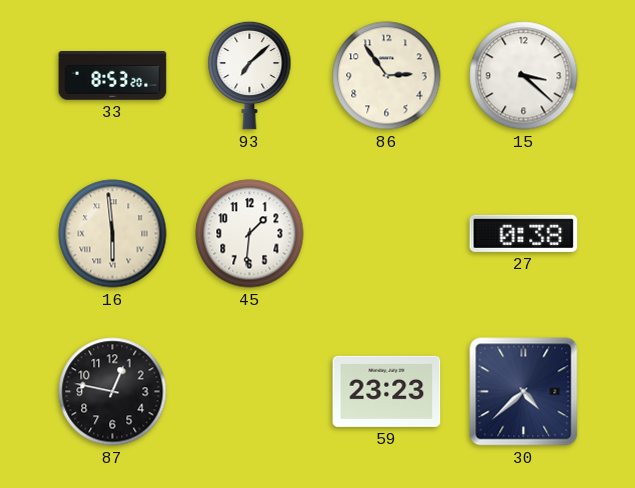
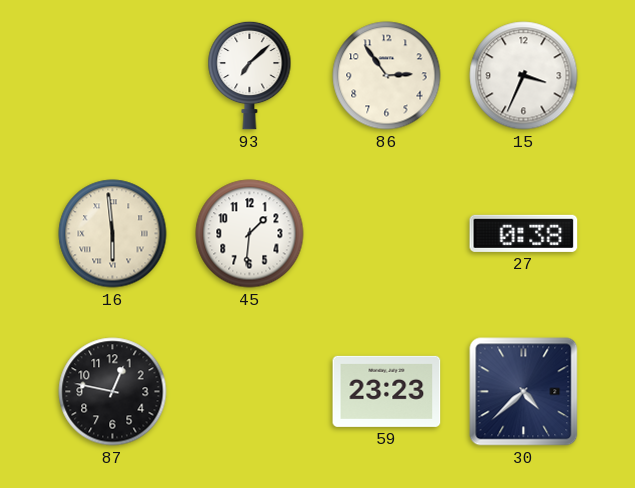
33: 8:53 -> none (113, 76)
15: 3:22 -> 3:34 (524, 76)
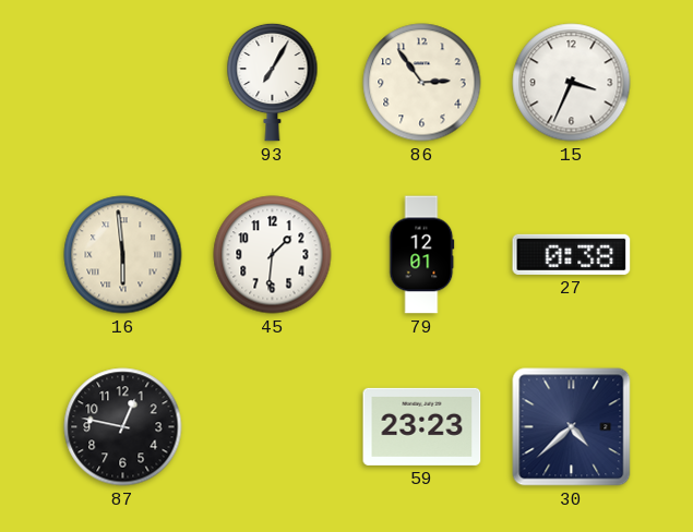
93: 7:08 -> 7:05 (273, 82)
79: none -> 12:01 (422, 255)
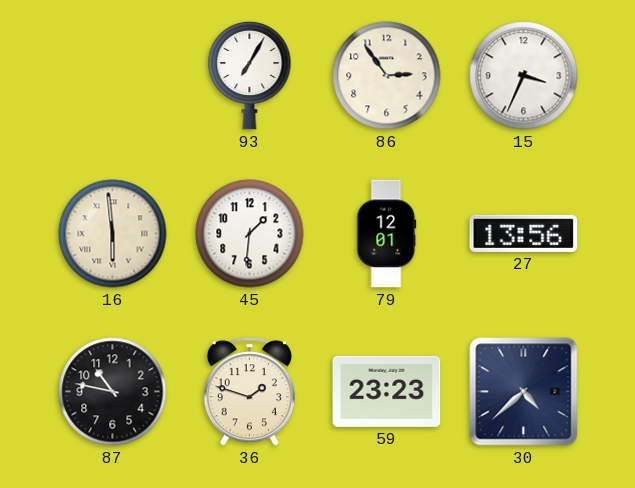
27: 0:38 -> 13:56 (524, 233)
87: 12:47 -> 10:47 (113, 392)
36: none -> 1:48 (249, 392)
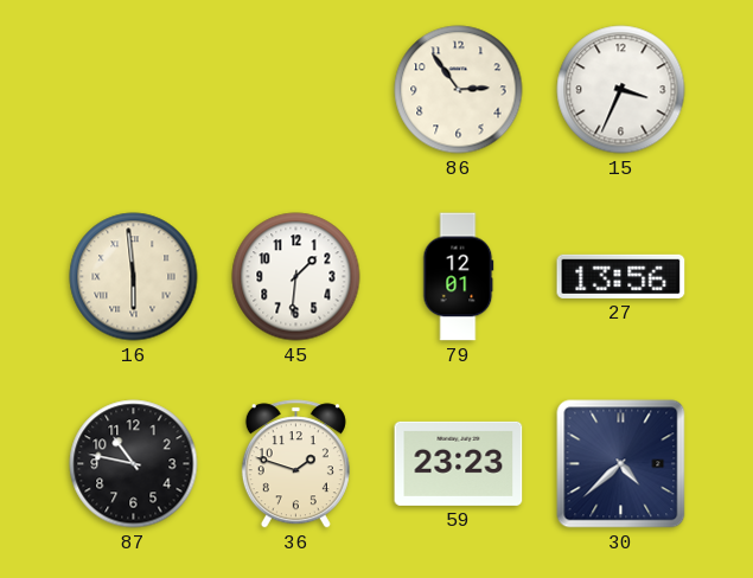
93: 7:05 -> none (250, 75)
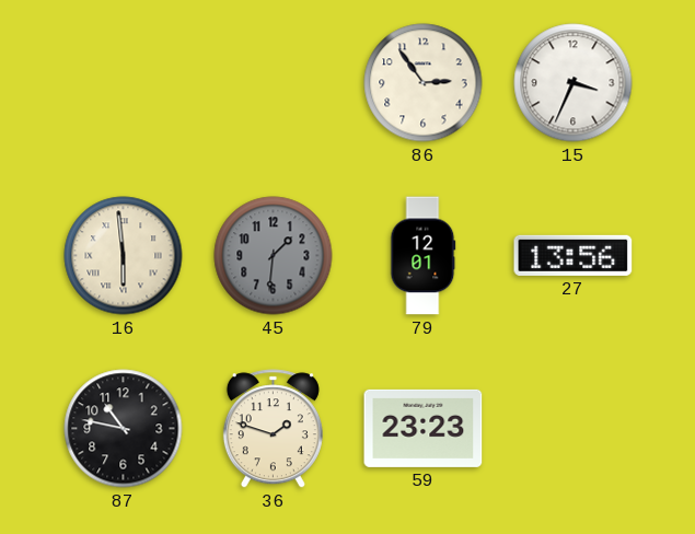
45 dial: white -> grey (274, 256)
30: 4:38 -> none (621, 464)
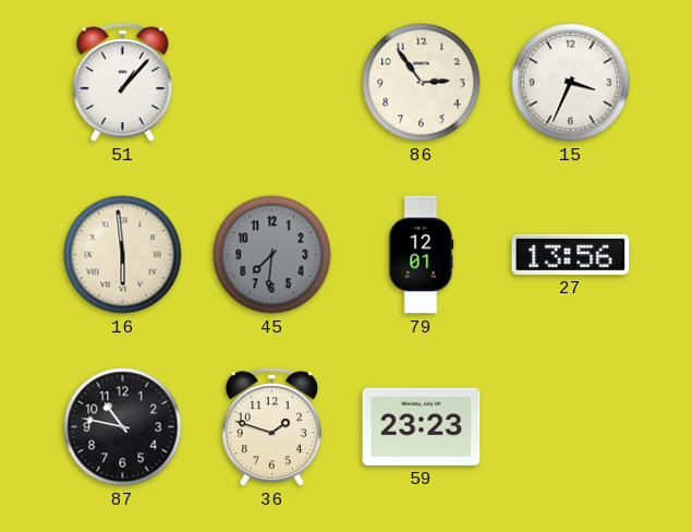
51: none -> 1:07 (122, 83)
45: 1:31 -> 7:31 (272, 255)
